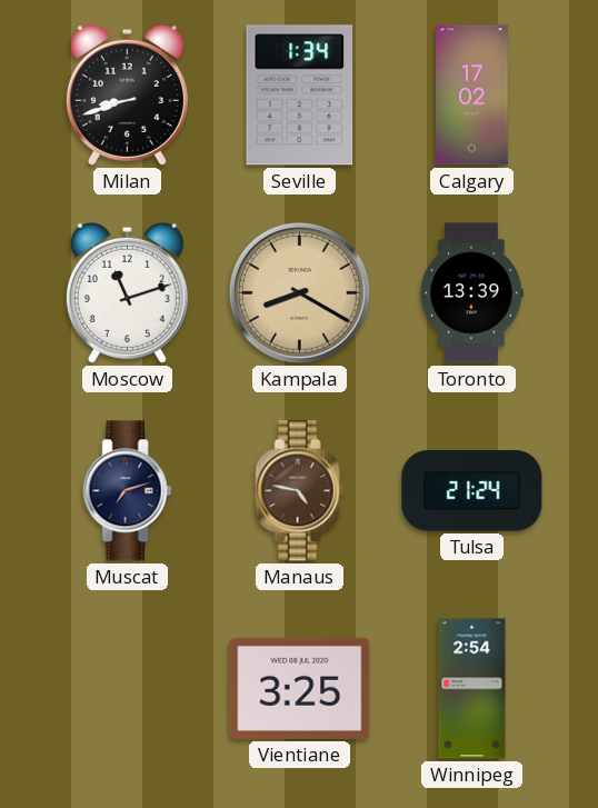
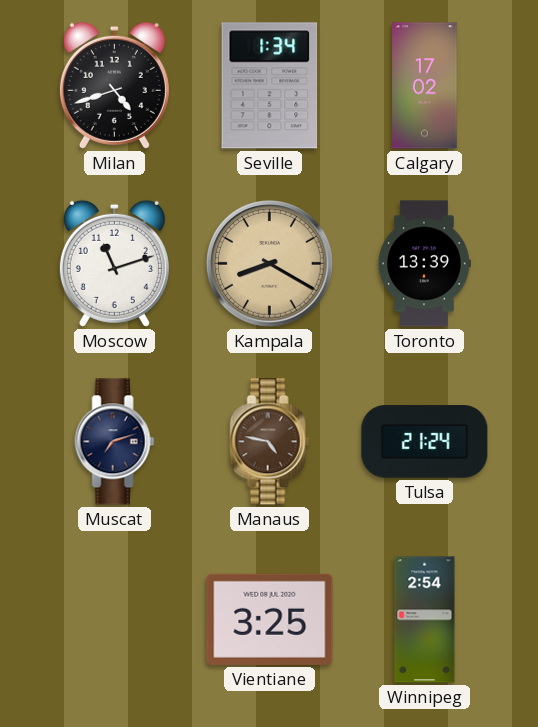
Milan: 8:42 -> 4:42 (114, 85)
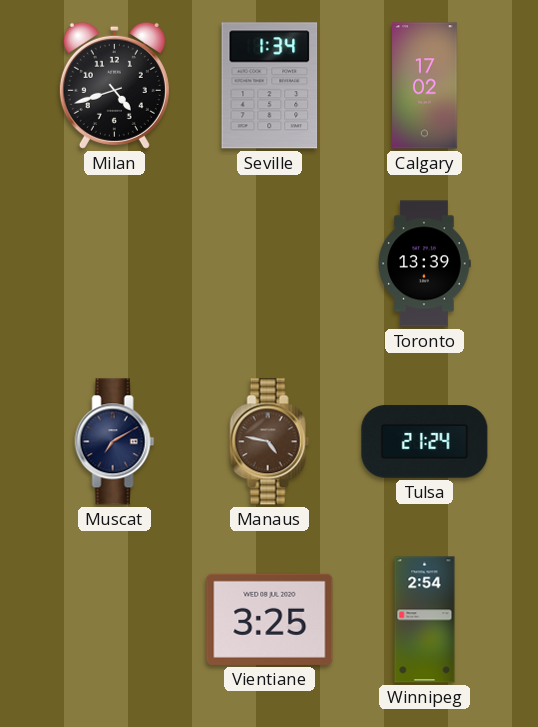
Moscow: 11:12 -> none (114, 263)
Kampala: 8:20 -> none (270, 264)
Muscat: 7:12 -> 7:10 (115, 442)
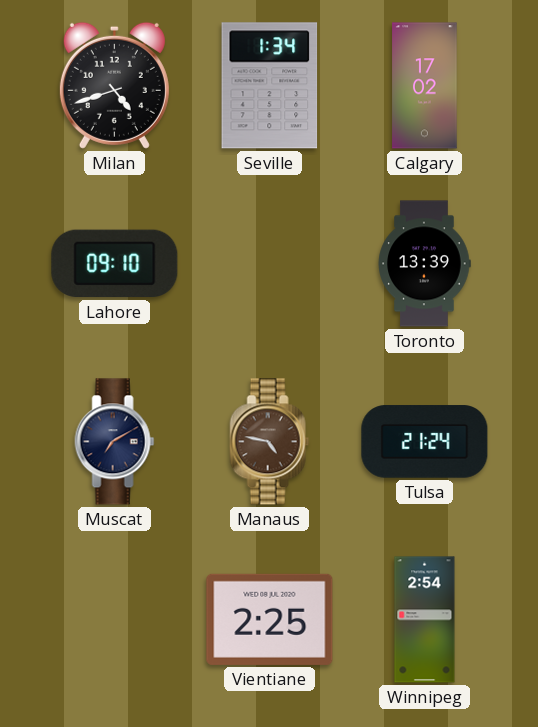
Lahore: none -> 09:10 (115, 264)
Vientiane: 3:25 -> 2:25 (270, 619)
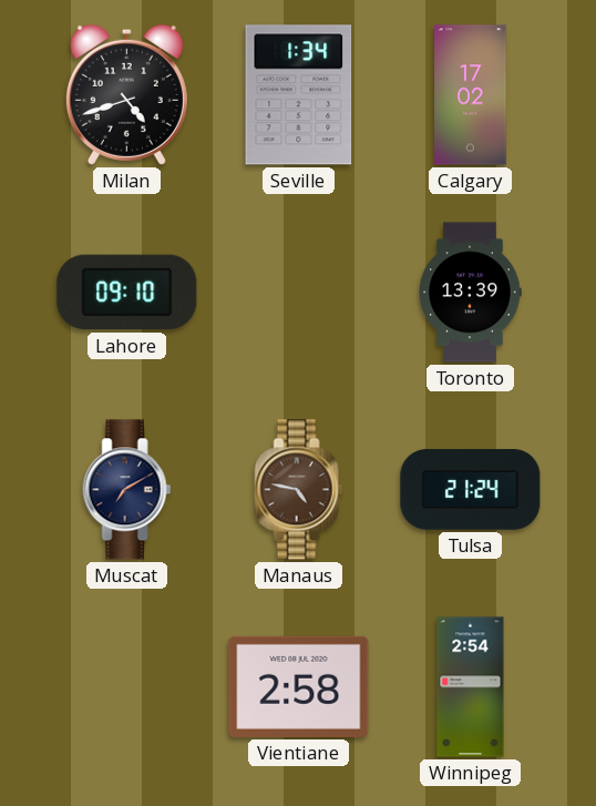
Vientiane: 2:25 -> 2:58 (299, 686)
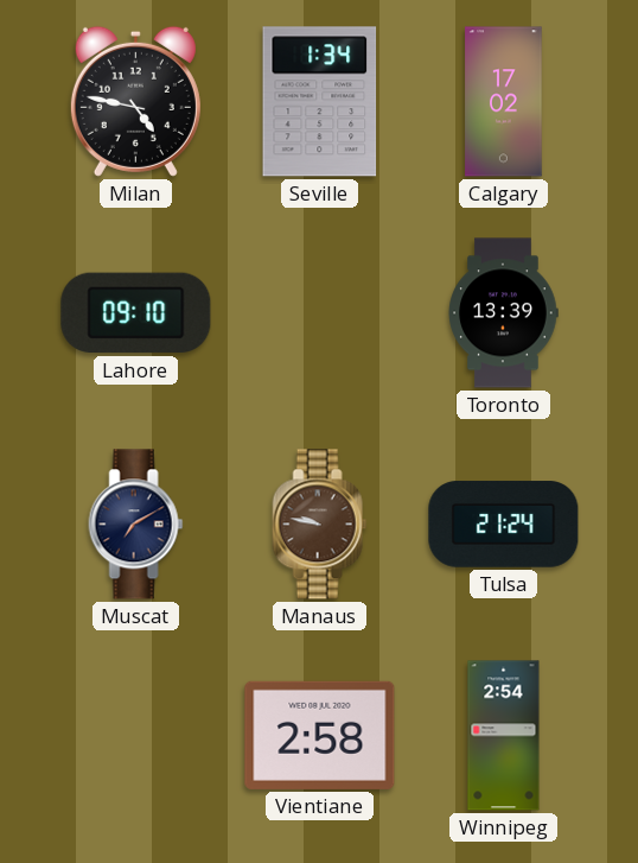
Milan: 4:42 -> 4:47 (135, 101)
Manaus: 4:47 -> 9:47 (320, 525)
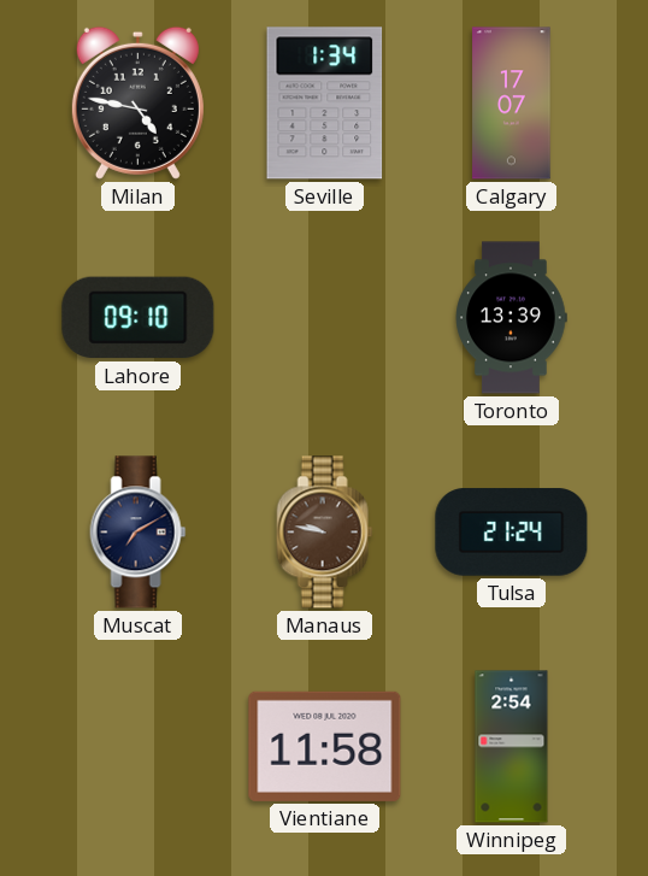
Calgary: 17:02 -> 17:07 (512, 104)
Vientiane: 2:58 -> 11:58 (325, 746)
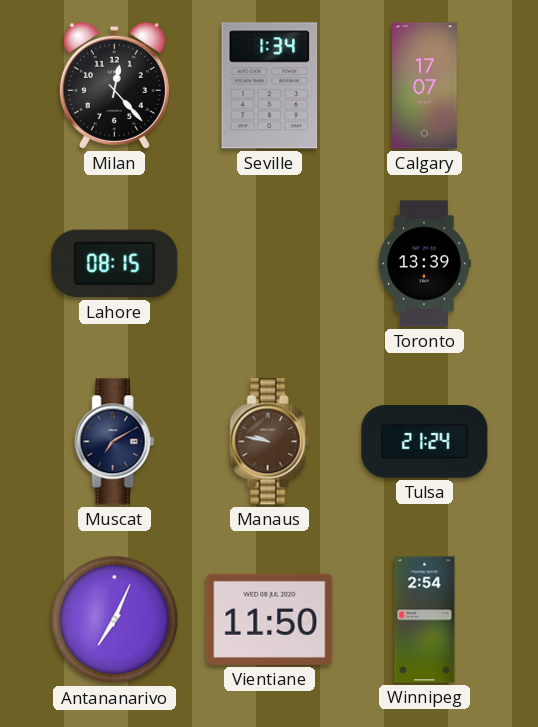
Milan: 4:47 -> 12:23 (114, 85)
Lahore: 09:10 -> 08:15 (115, 264)
Antananarivo: none -> 7:04 (115, 620)
Vientiane: 11:58 -> 11:50 (270, 619)
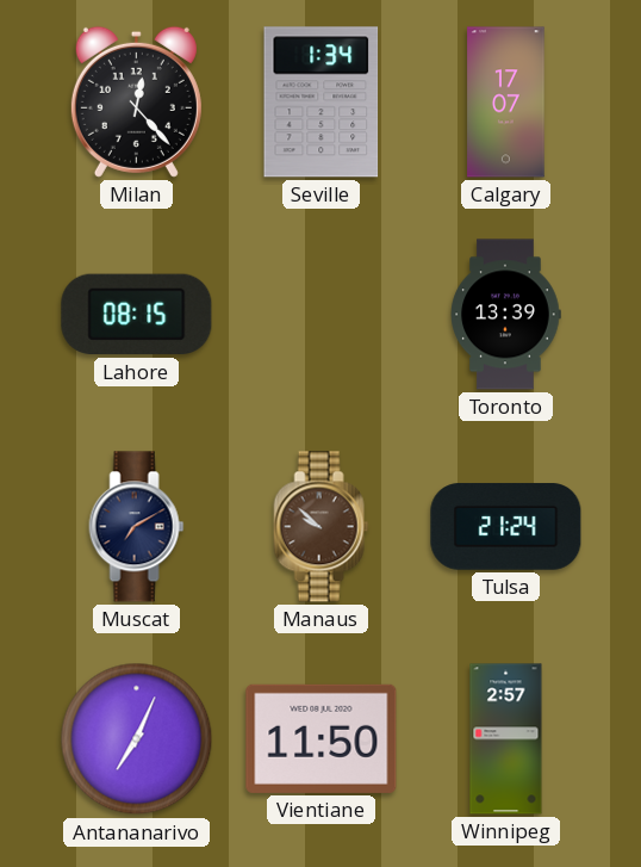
Manaus: 9:47 -> 9:52 (322, 527)
Winnipeg: 2:54 -> 2:57 (506, 739)
